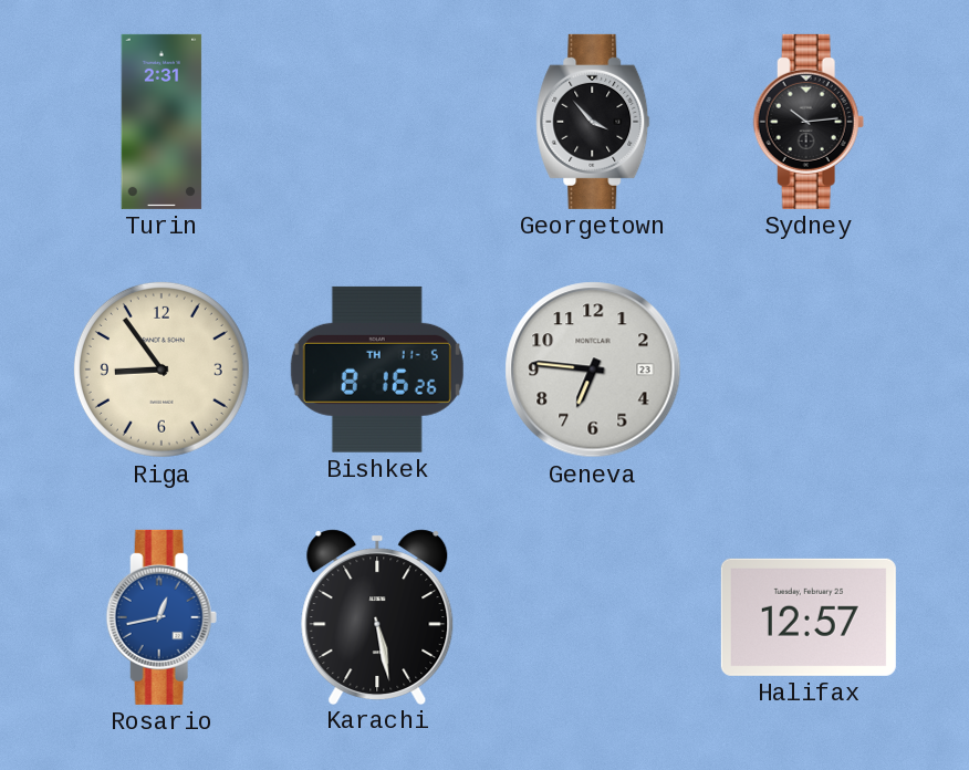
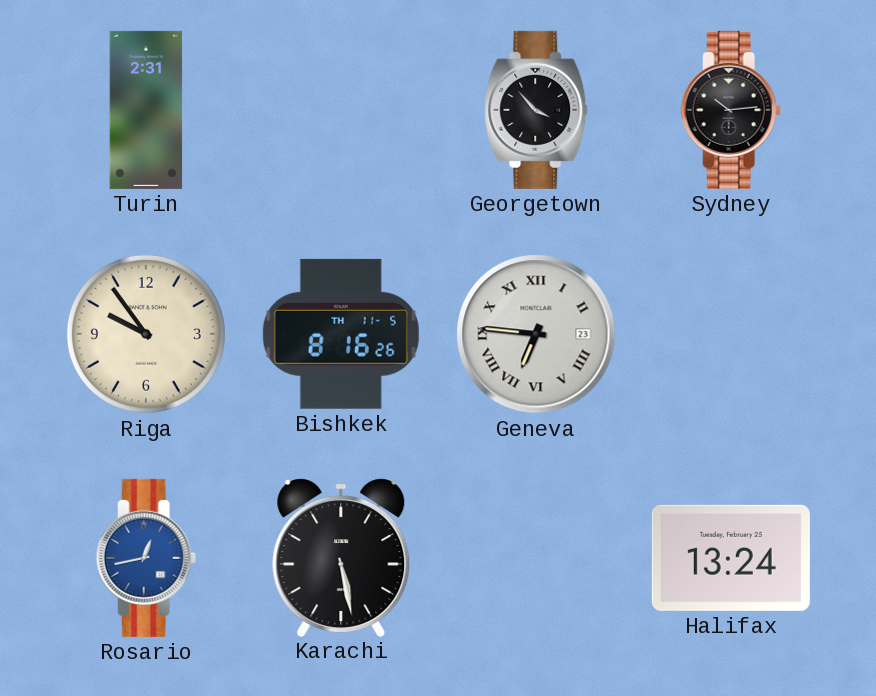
Riga: 8:54 -> 9:54 (146, 334)
Geneva numerals: Arabic -> Roman (536, 334)
Halifax: 12:57 -> 13:24 (731, 558)
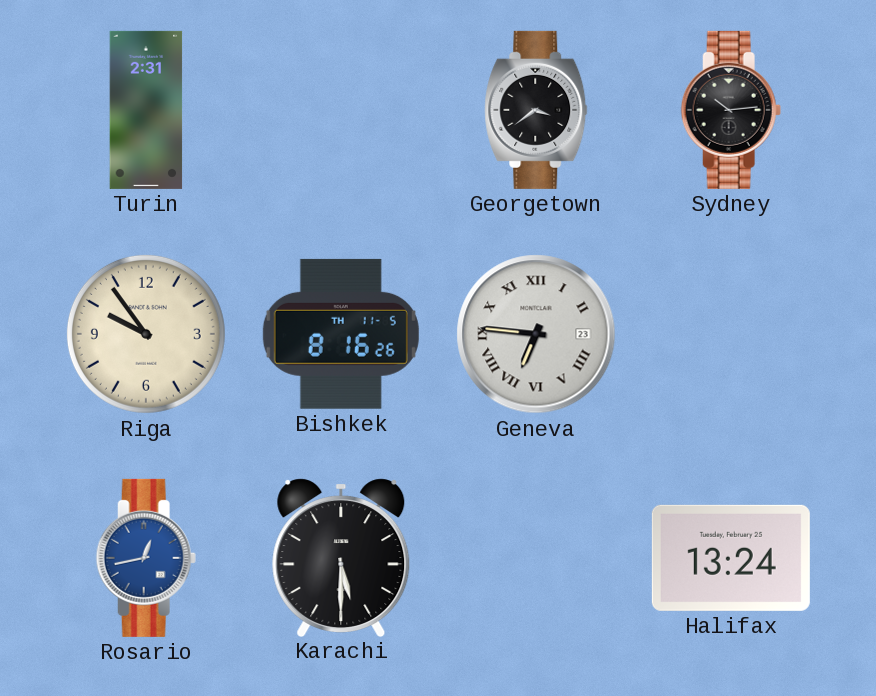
Georgetown: 3:53 -> 3:39 (536, 110)
Karachi: 5:28 -> 5:30 (341, 557)
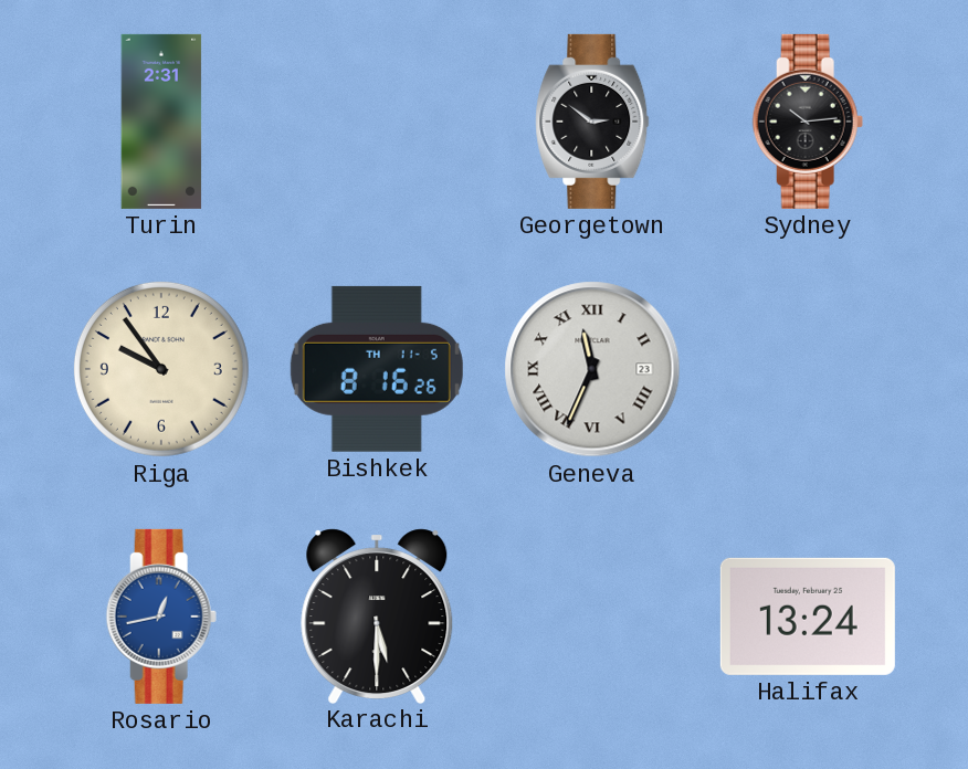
Georgetown: 3:39 -> 2:51 (592, 122)
Geneva: 6:46 -> 11:34 (592, 369)
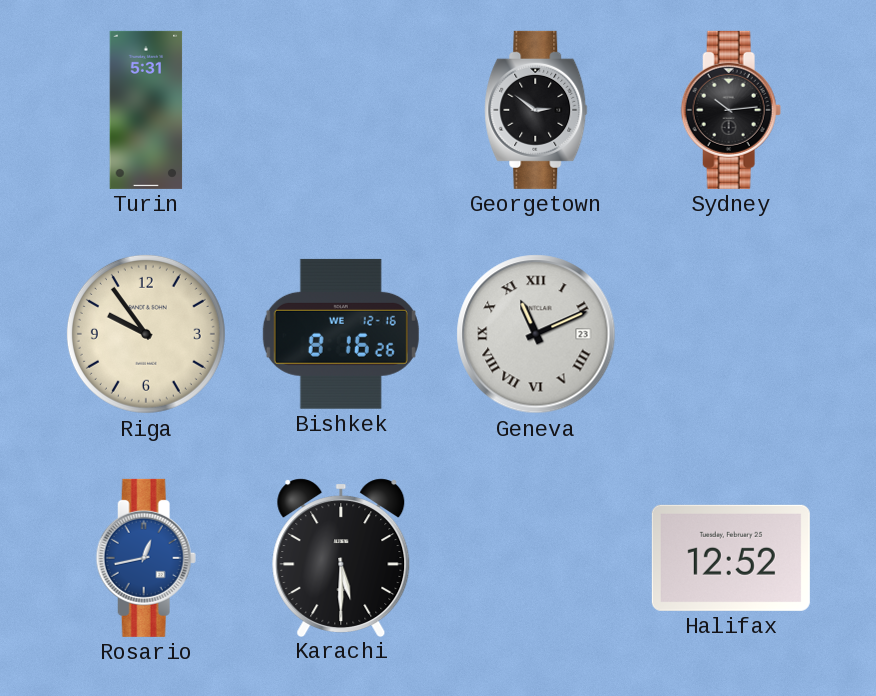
Turin: 2:31 -> 5:31 (146, 110)
Bishkek date: TH 11-5 -> WE 12-16 (341, 334)
Geneva: 11:34 -> 11:11 (536, 334)
Halifax: 13:24 -> 12:52 (731, 558)
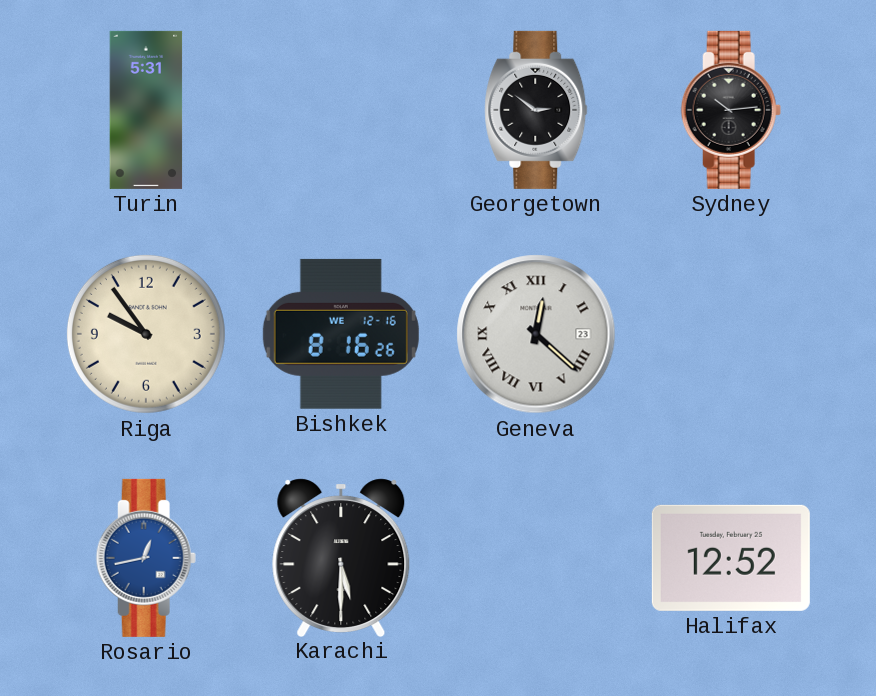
Geneva: 11:11 -> 12:22 (536, 334)
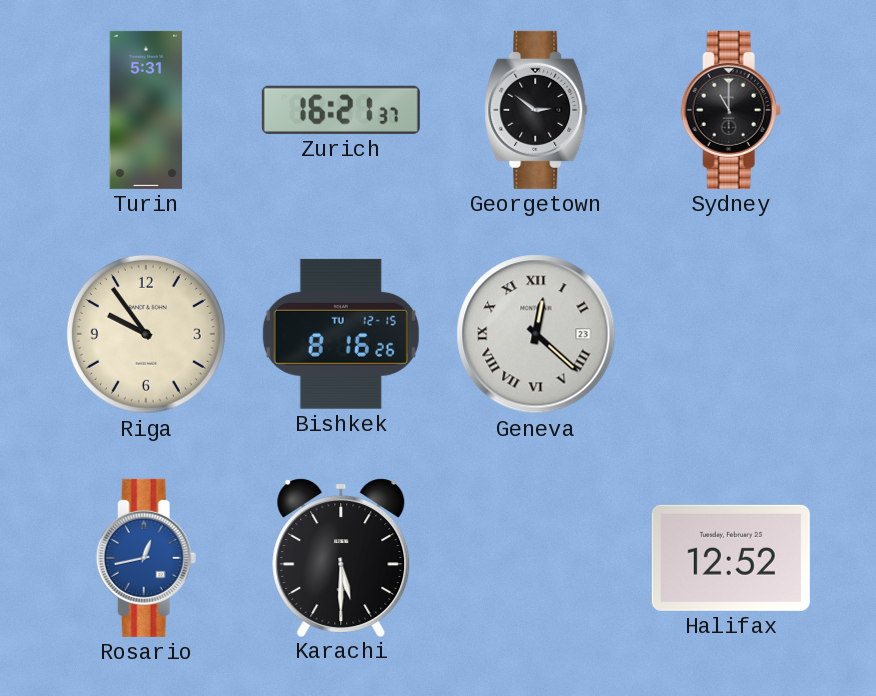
Zurich: none -> 16:21 (341, 110)
Sydney: 10:14 -> 11:00 (731, 110)
Bishkek date: WE 12-16 -> TU 12-15 (341, 334)
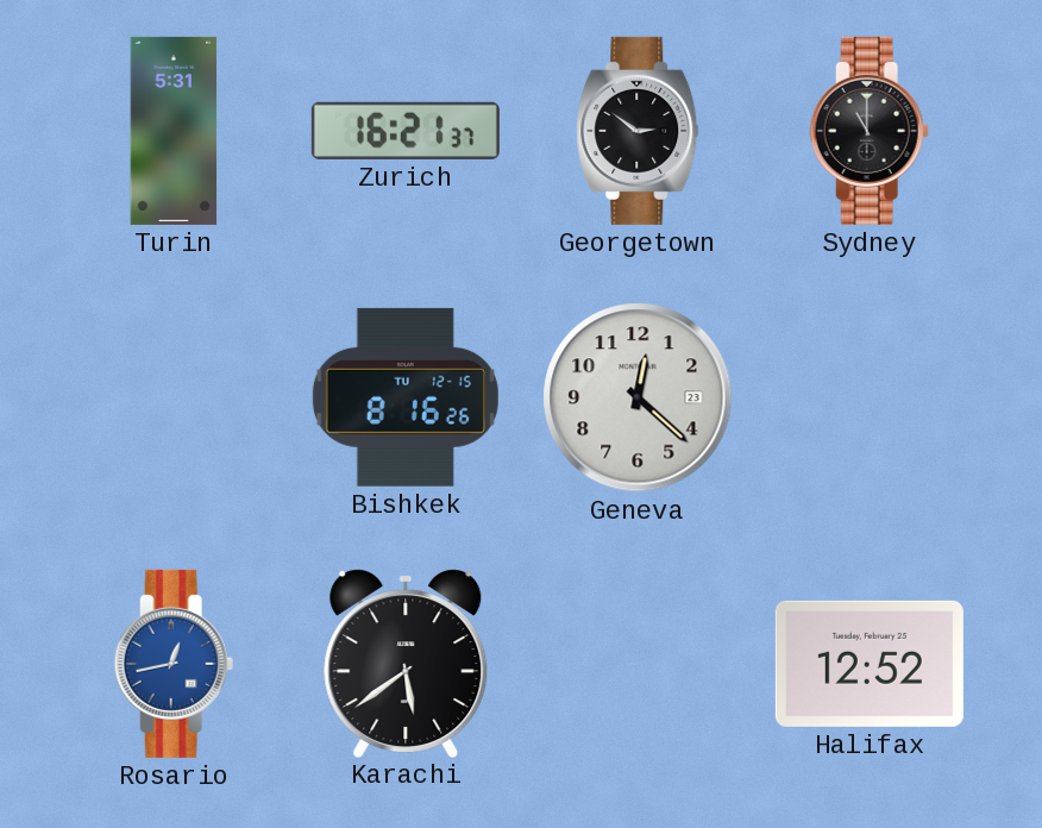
Riga: 9:54 -> none (146, 334)
Geneva numerals: Roman -> Arabic (638, 397)
Karachi: 5:30 -> 5:39 (406, 663)
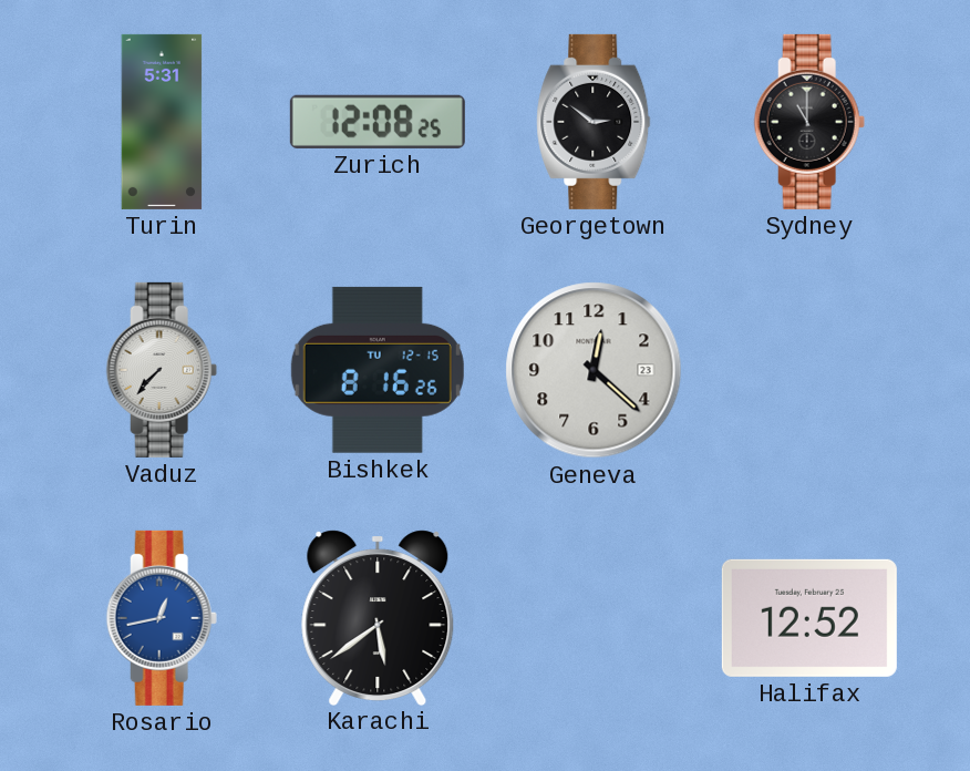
Zurich: 16:21 -> 12:08 (378, 122)
Vaduz: none -> 7:37 (162, 370)
